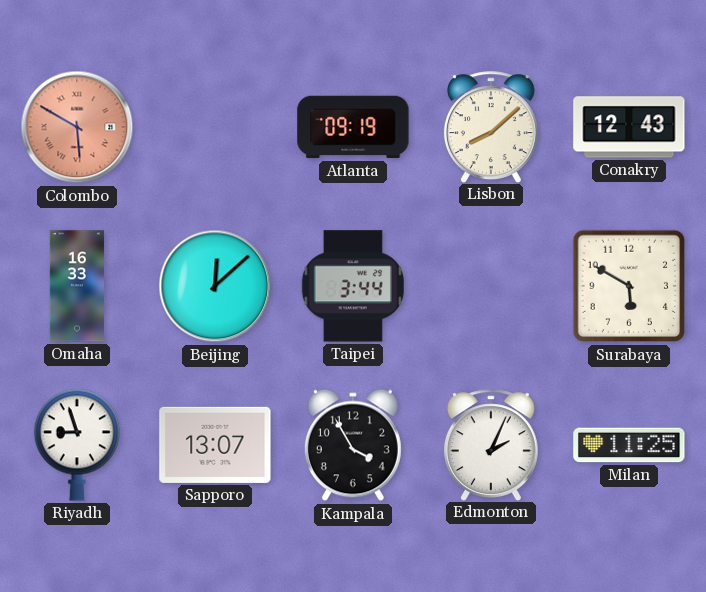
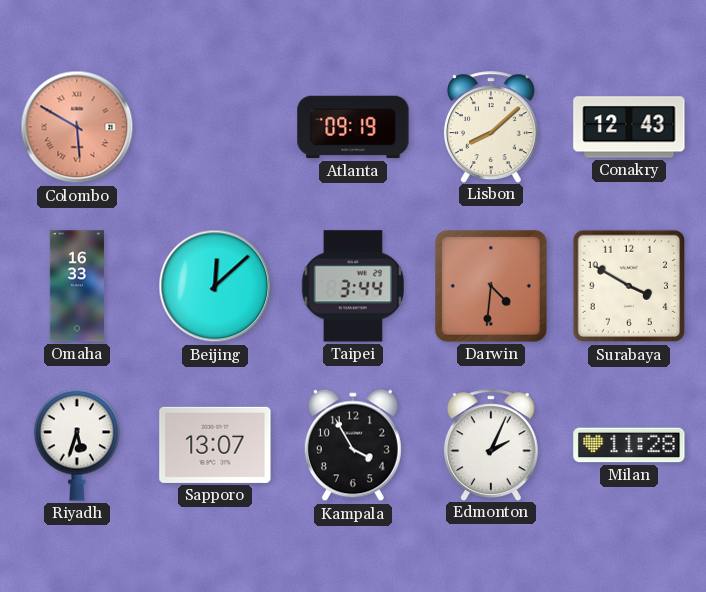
Darwin: none -> 4:31 (492, 287)
Surabaya: 5:50 -> 3:50 (629, 286)
Riyadh: 8:57 -> 5:33 (77, 445)
Milan: 11:25 -> 11:28 (629, 445)
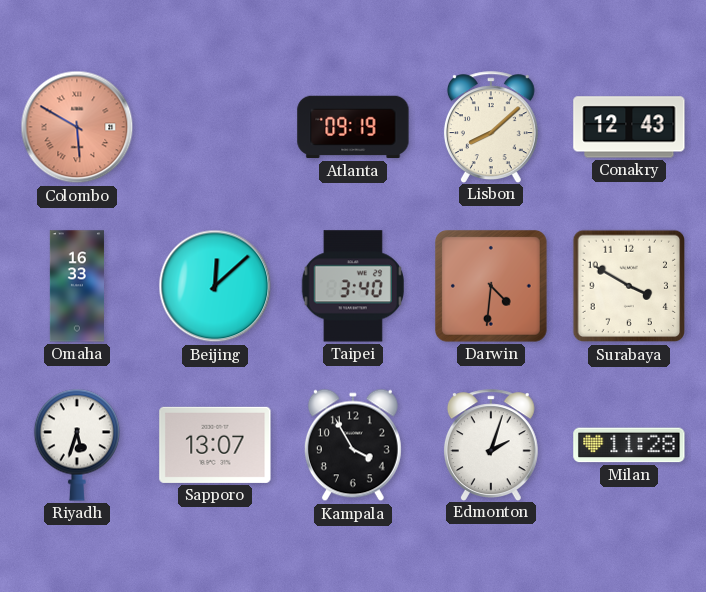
Taipei: 3:44 -> 3:40 (353, 286)
Edmonton: 2:04 -> 2:03 (491, 445)
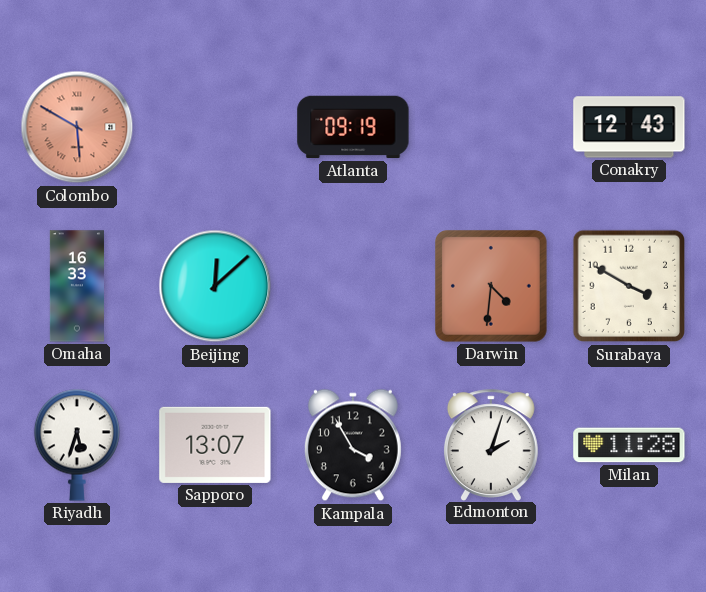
Lisbon: 8:08 -> none (491, 127)
Taipei: 3:40 -> none (353, 286)
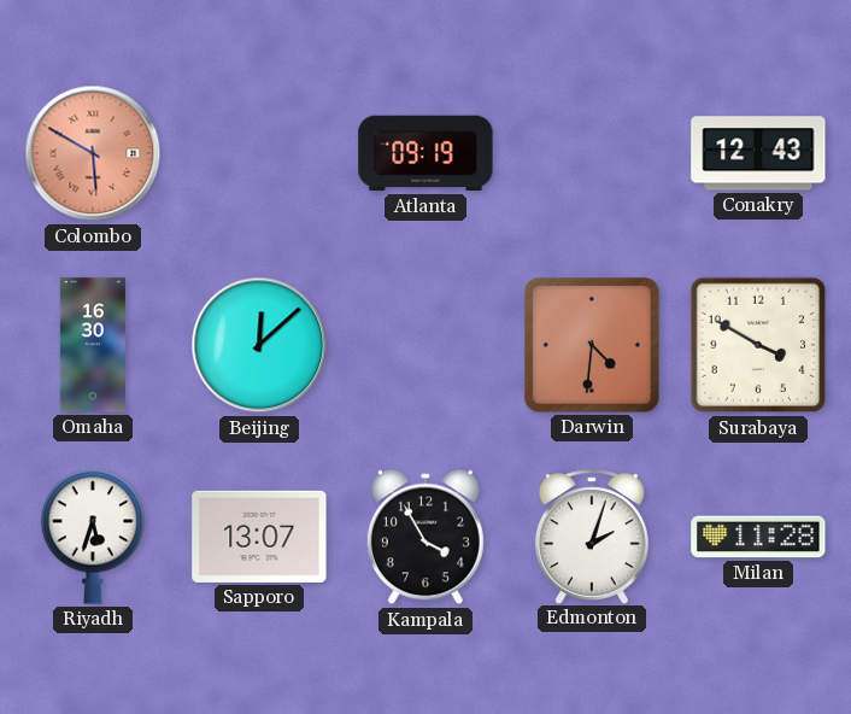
Omaha: 16:33 -> 16:30 (93, 345)
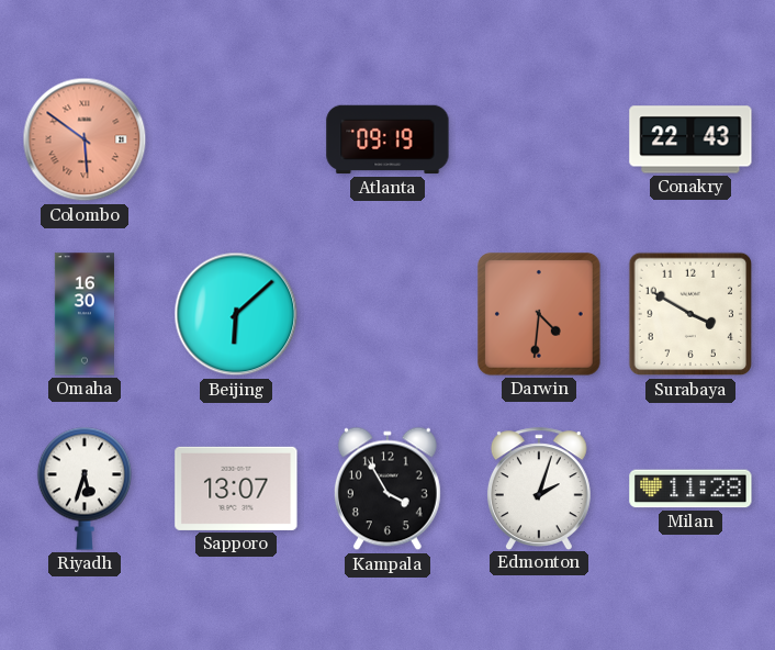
Colombo: 5:50 -> 5:51 (85, 139)
Conakry: 12:43 -> 22:43 (690, 139)
Beijing: 12:08 -> 6:08 (236, 314)
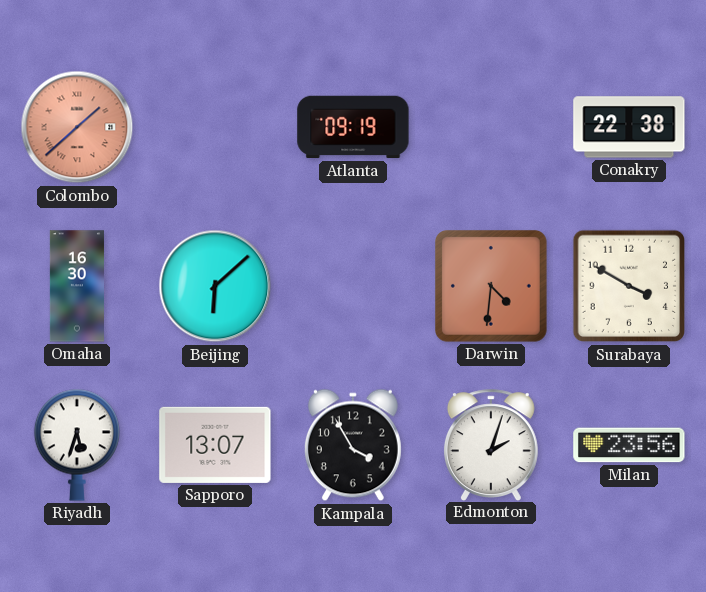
Colombo: 5:51 -> 1:38 (77, 127)
Conakry: 22:43 -> 22:38 (629, 127)
Milan: 11:28 -> 23:56 (629, 445)
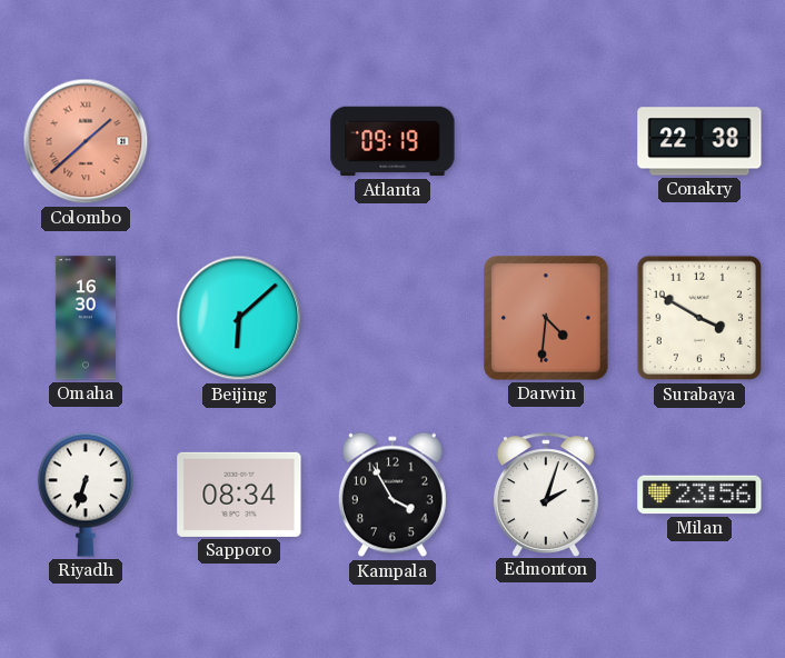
Riyadh: 5:33 -> 6:33 (86, 495)
Sapporo: 13:07 -> 08:34 (239, 495)
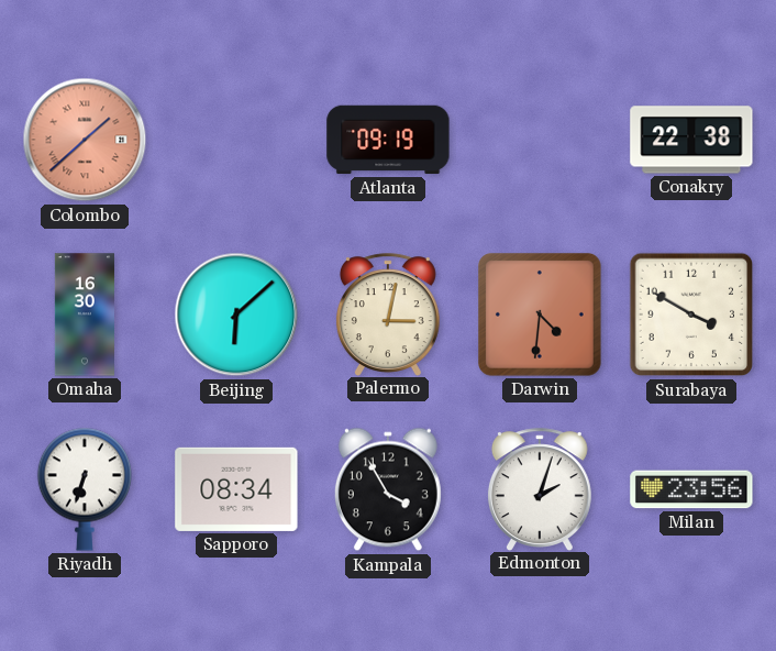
Palermo: none -> 3:02 (388, 315)
